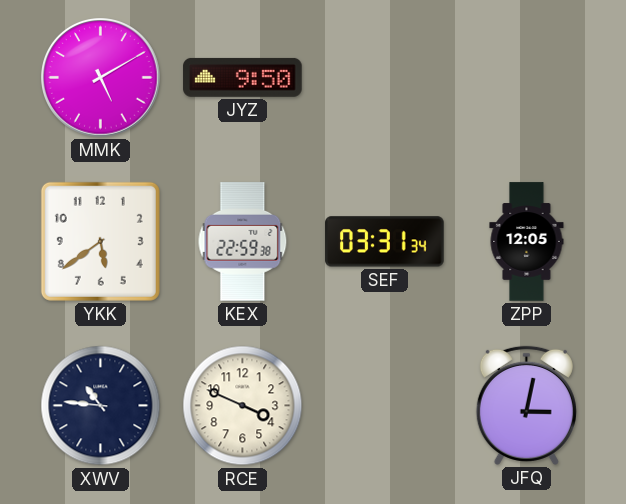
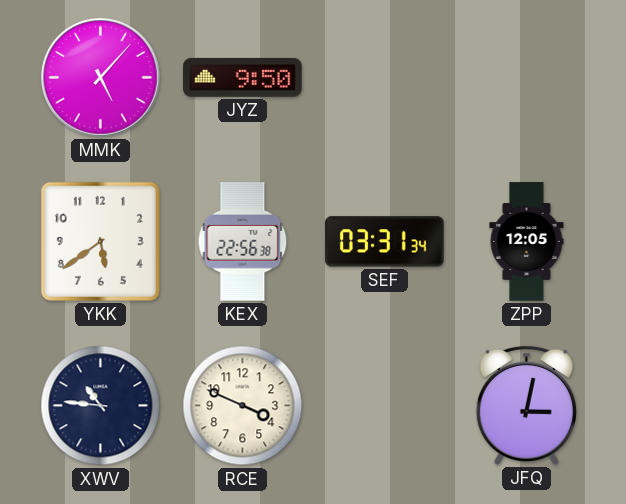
MMK: 5:10 -> 5:07 (101, 78)
KEX: 22:59 -> 22:56 (243, 242)
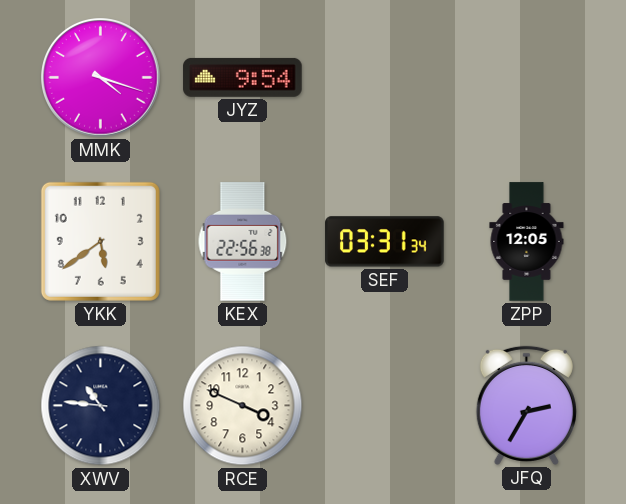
MMK: 5:07 -> 4:18 (101, 78)
JYZ: 9:50 -> 9:54 (243, 77)
JFQ: 3:02 -> 2:35 (526, 405)
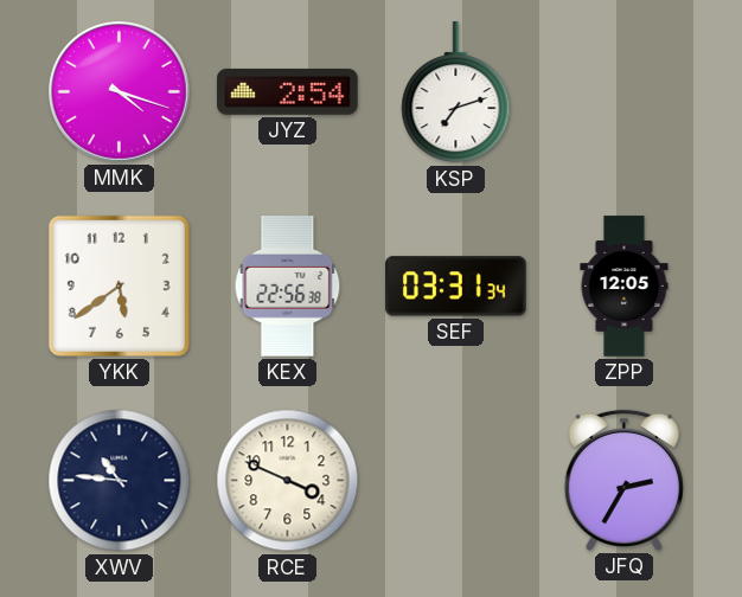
JYZ: 9:54 -> 2:54 (288, 91)
KSP: none -> 7:12 (456, 92)
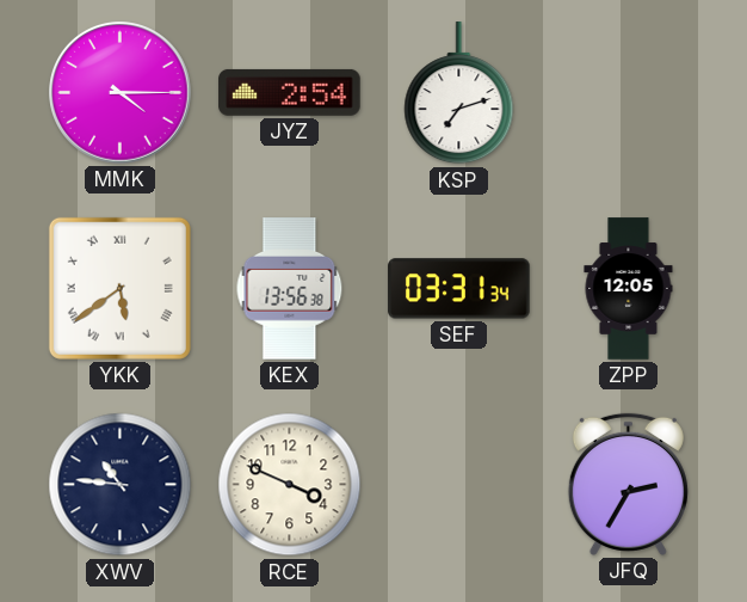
MMK: 4:18 -> 4:15 (121, 93)
YKK numerals: Arabic -> Roman (119, 288)
KEX: 22:56 -> 13:56 (290, 289)
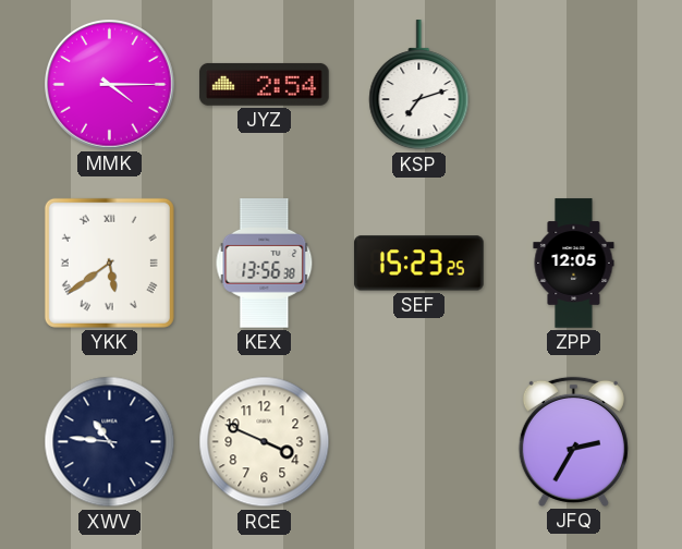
SEF: 03:31 -> 15:23 (419, 264)
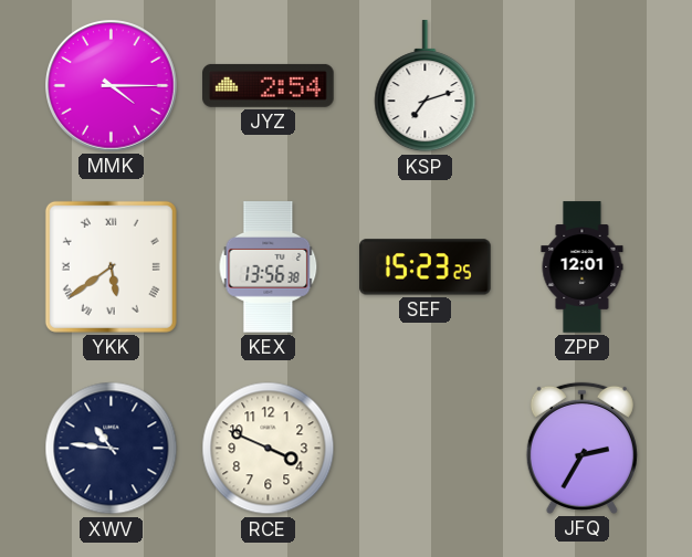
ZPP: 12:05 -> 12:01 (583, 267)
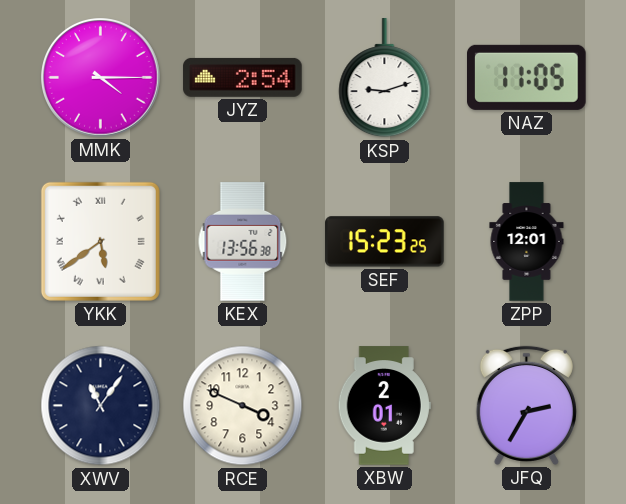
KSP: 7:12 -> 9:12 (385, 78)
NAZ: none -> 11:05 (527, 77)
XWV: 10:46 -> 11:06 (101, 406)
XBW: none -> 2:01 (384, 406)
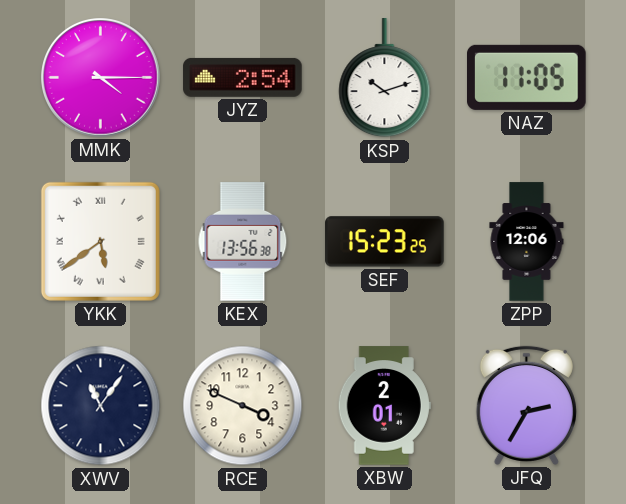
KSP: 9:12 -> 10:12 (385, 78)
ZPP: 12:01 -> 12:06 (527, 242)
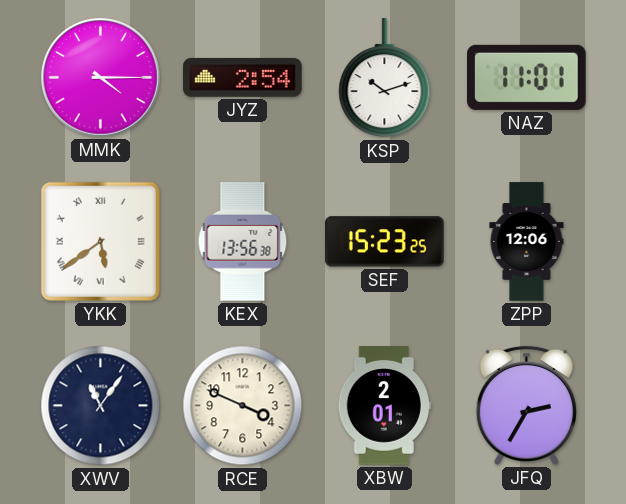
NAZ: 11:05 -> 11:01 (527, 77)
